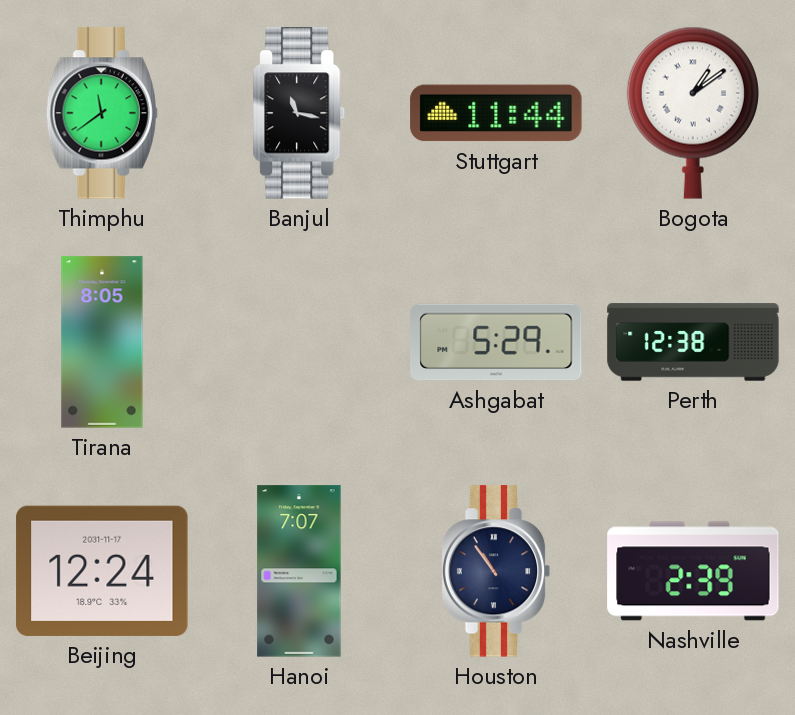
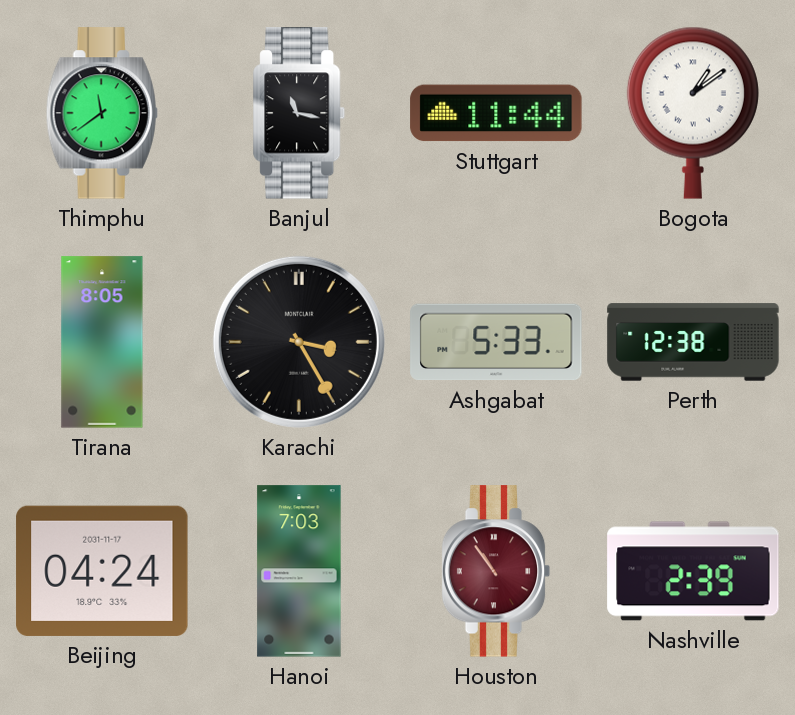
Karachi: none -> 3:25 (299, 342)
Ashgabat: 5:29 -> 5:33 (496, 342)
Beijing: 12:24 -> 04:24 (102, 571)
Hanoi: 7:07 -> 7:03 (299, 571)
Houston dial: navy -> burgundy (496, 571)
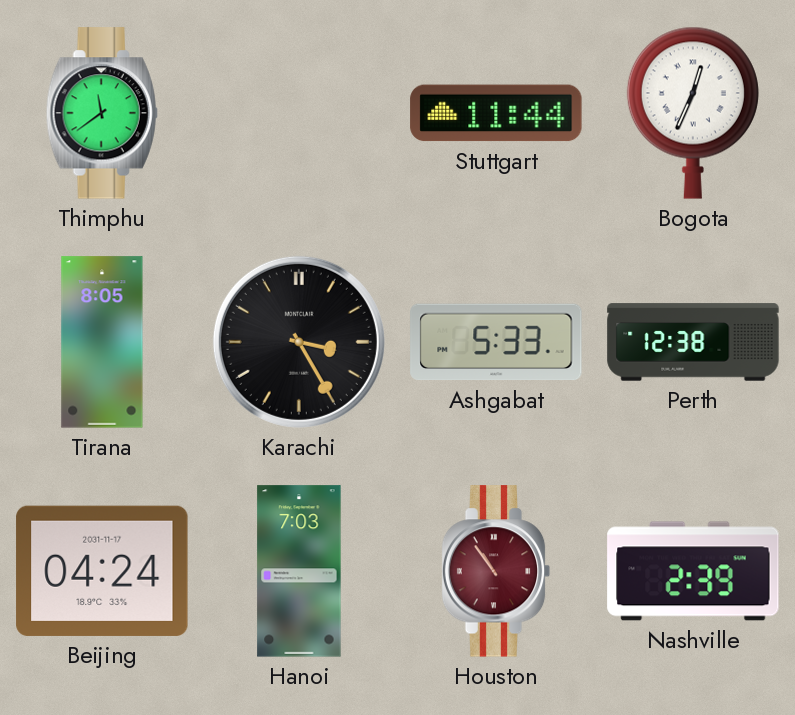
Banjul: 11:17 -> none (300, 113)
Bogota: 1:09 -> 12:34 (693, 113)
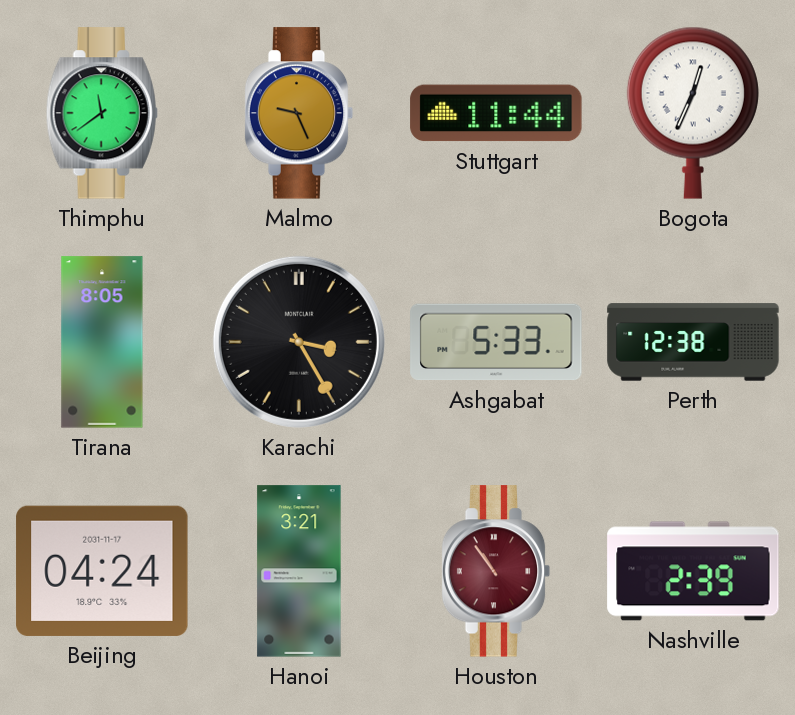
Malmo: none -> 9:26 (299, 113)
Hanoi: 7:03 -> 3:21 (299, 571)
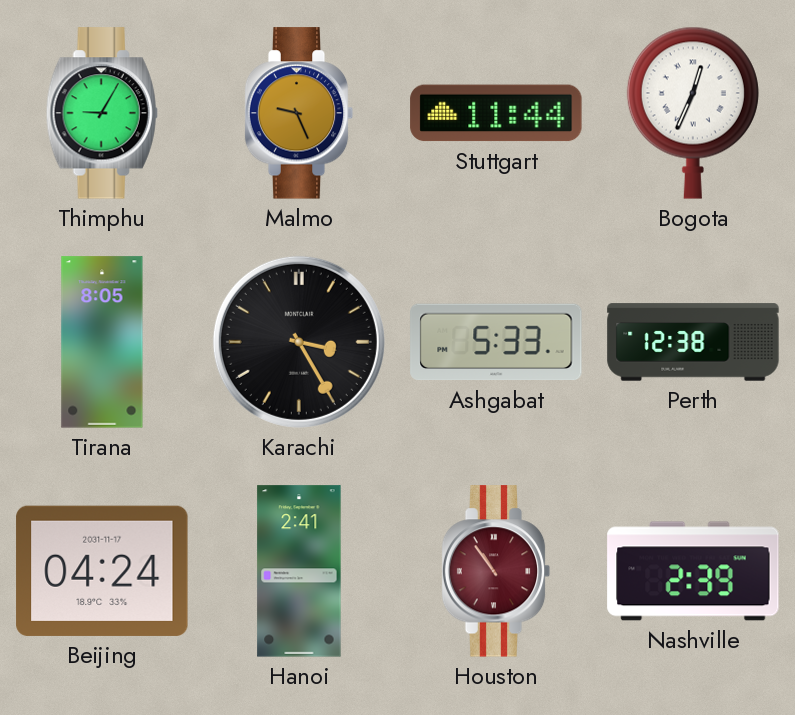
Thimphu: 11:39 -> 9:05 (102, 113)
Hanoi: 3:21 -> 2:41 (299, 571)
